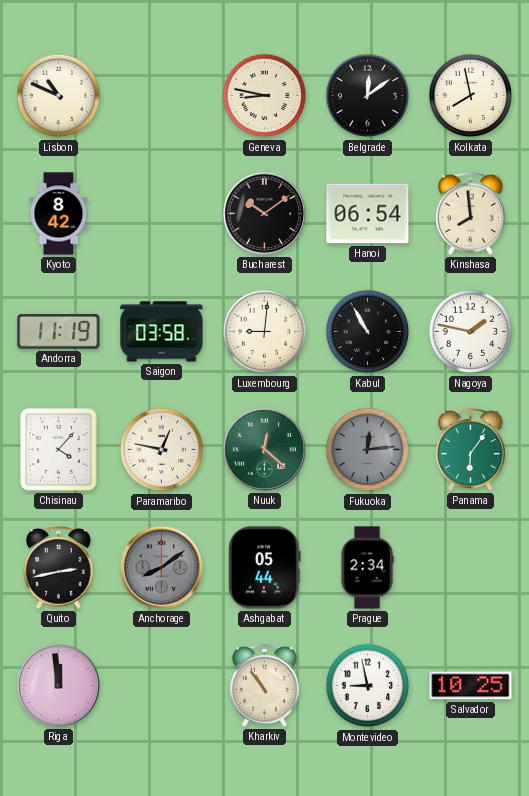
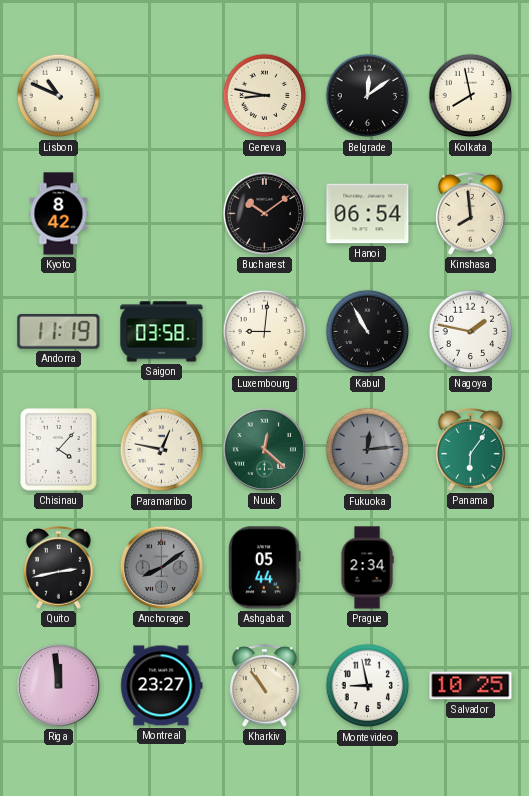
Montreal: none -> 23:27 (162, 686)
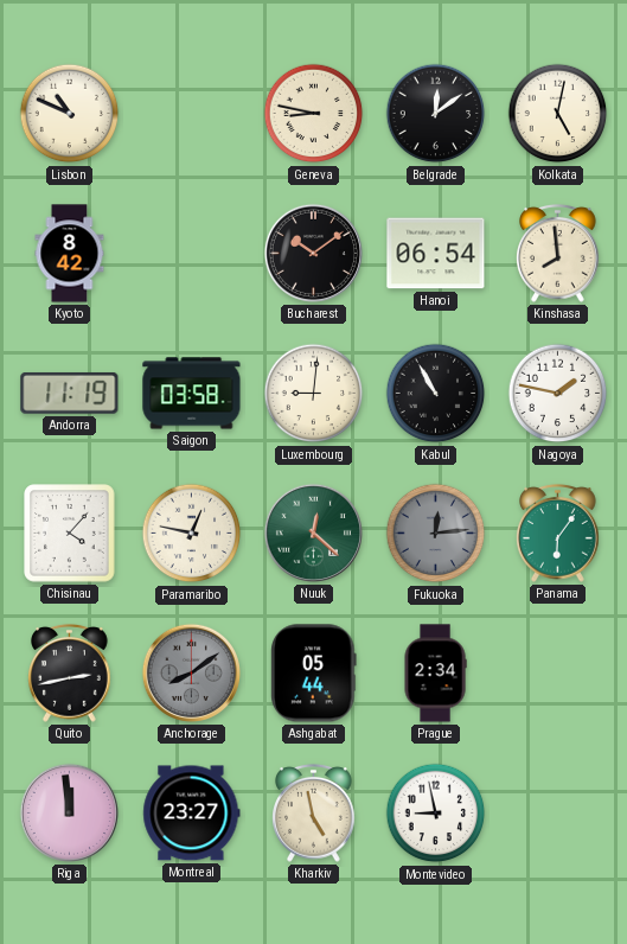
Kolkata: 7:58 -> 5:02 (558, 114)
Kharkiv: 10:54 -> 4:58 (314, 814)
Salvador: 10:25 -> none (471, 686)
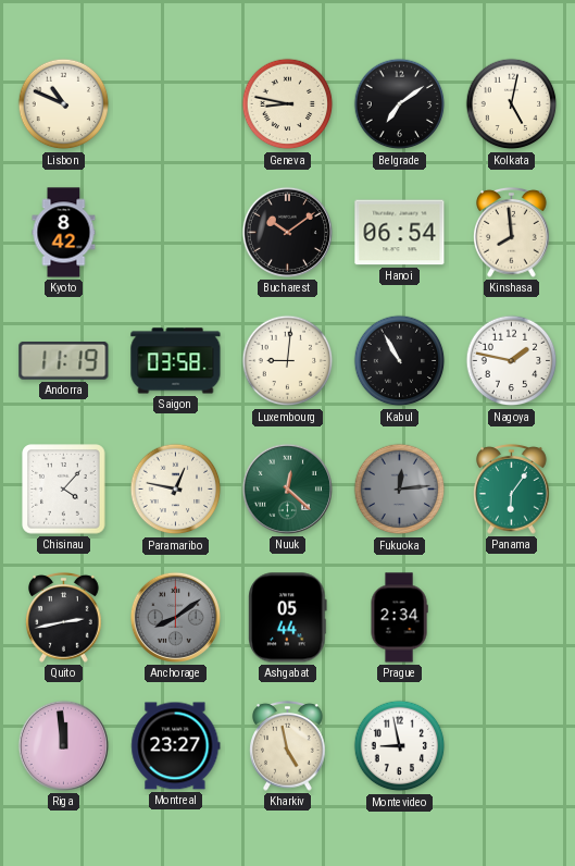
Belgrade: 12:09 -> 7:09 (400, 104)
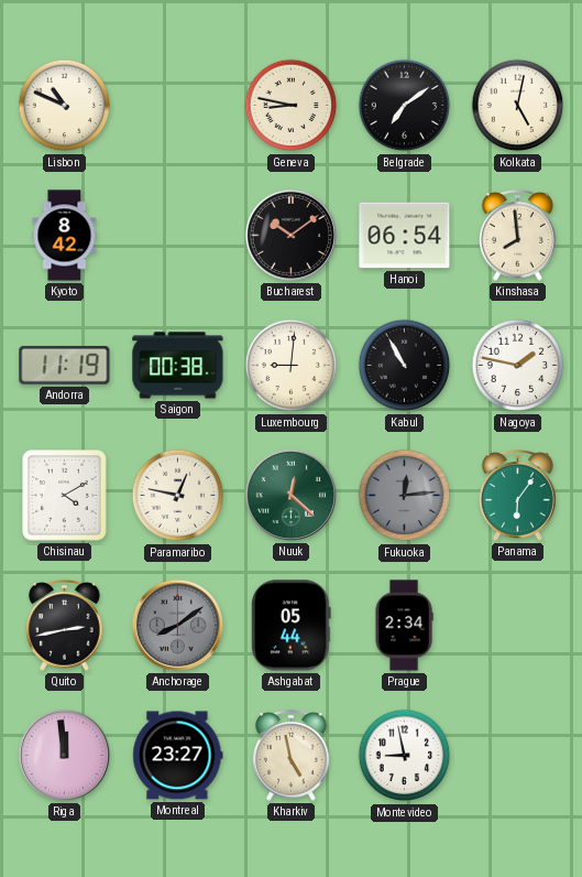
Saigon: 03:58 -> 00:38 (178, 366)
Chisinau: 4:07 -> 4:10 (65, 496)
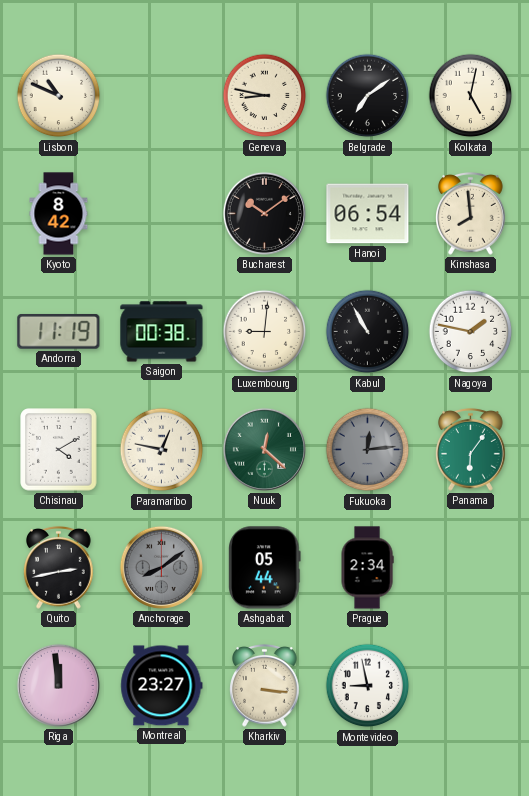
Kharkiv: 4:58 -> 3:16 (265, 686)
